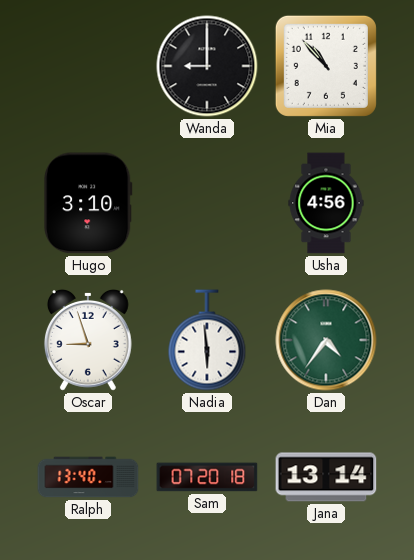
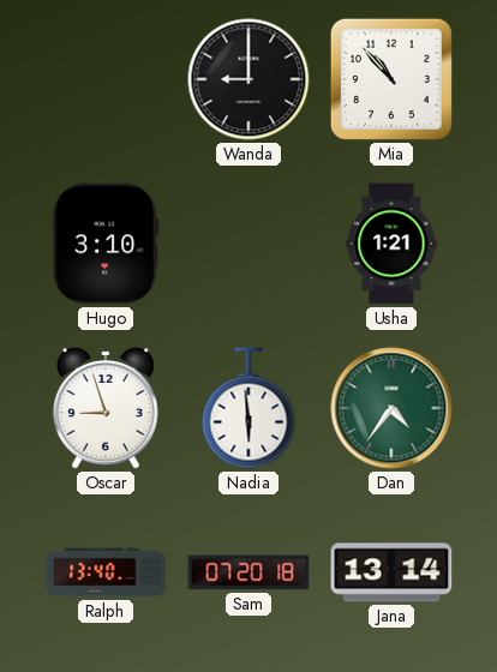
Usha: 4:56 -> 1:21 (391, 244)
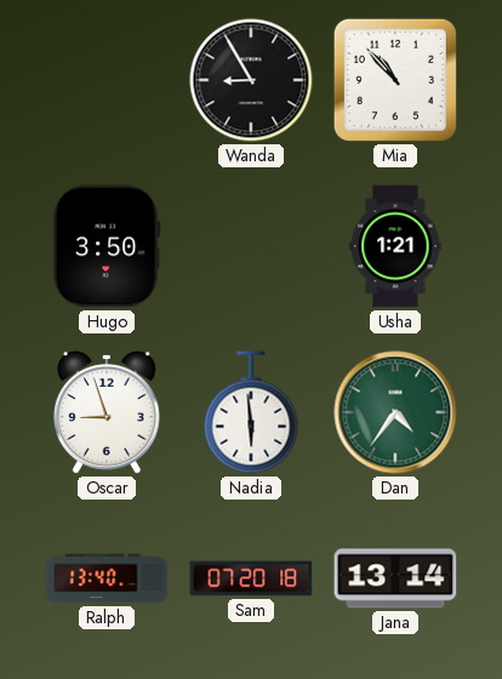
Wanda: 9:00 -> 8:55 (251, 80)
Hugo: 3:10 -> 3:50 (107, 246)
